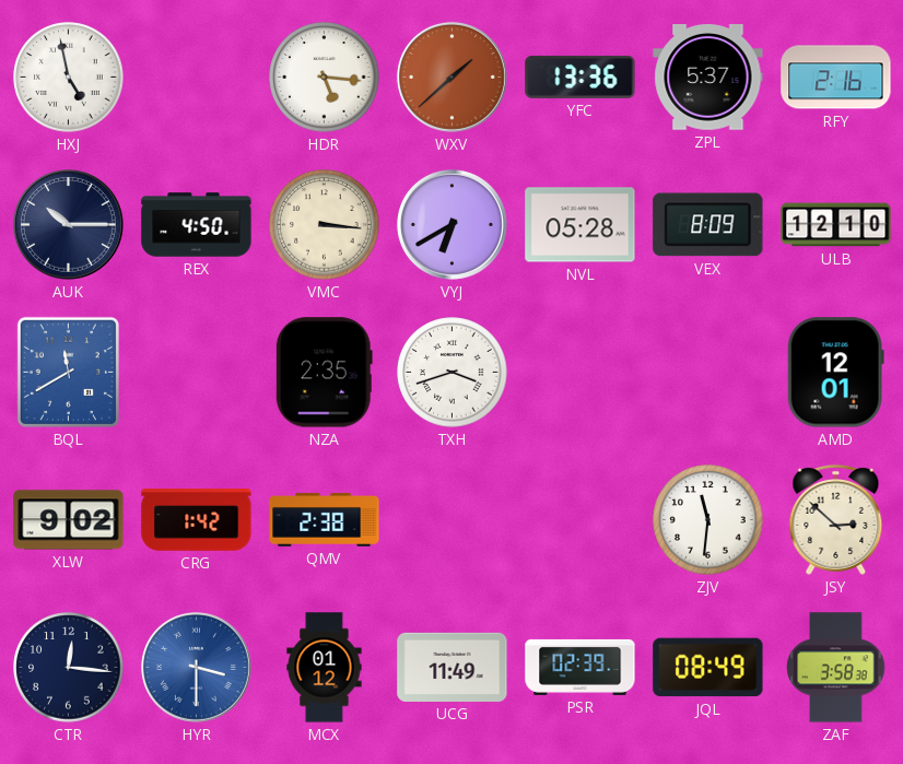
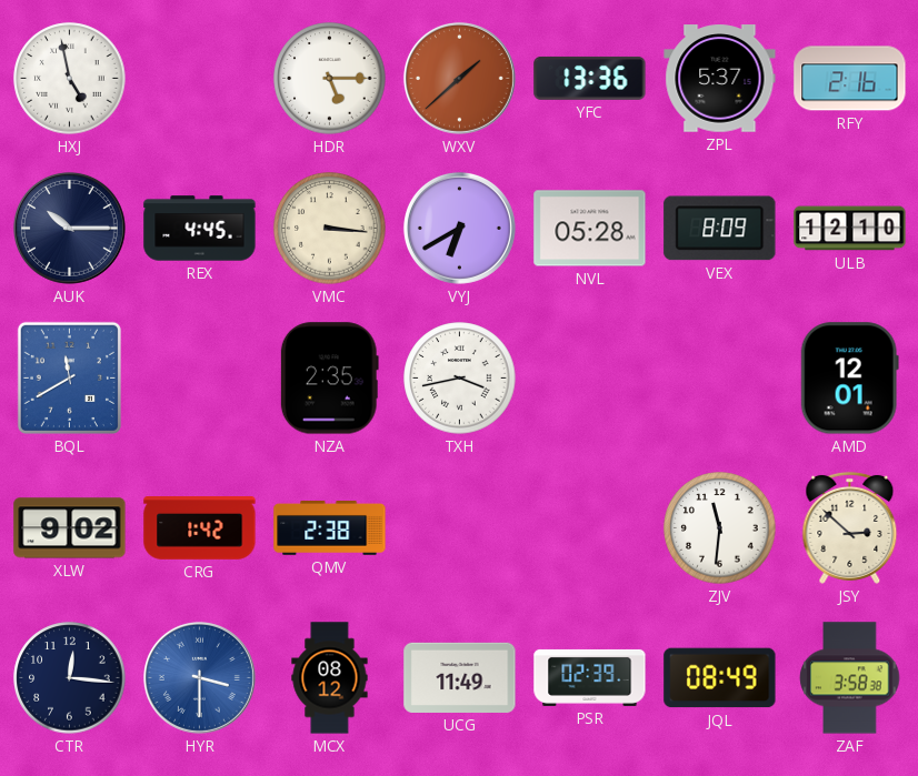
HDR: 5:16 -> 5:15 (330, 79)
REX: 4:50 -> 4:45 (200, 229)
TXH: 3:42 -> 3:43 (460, 379)
MCX: 01:12 -> 08:12 (330, 678)
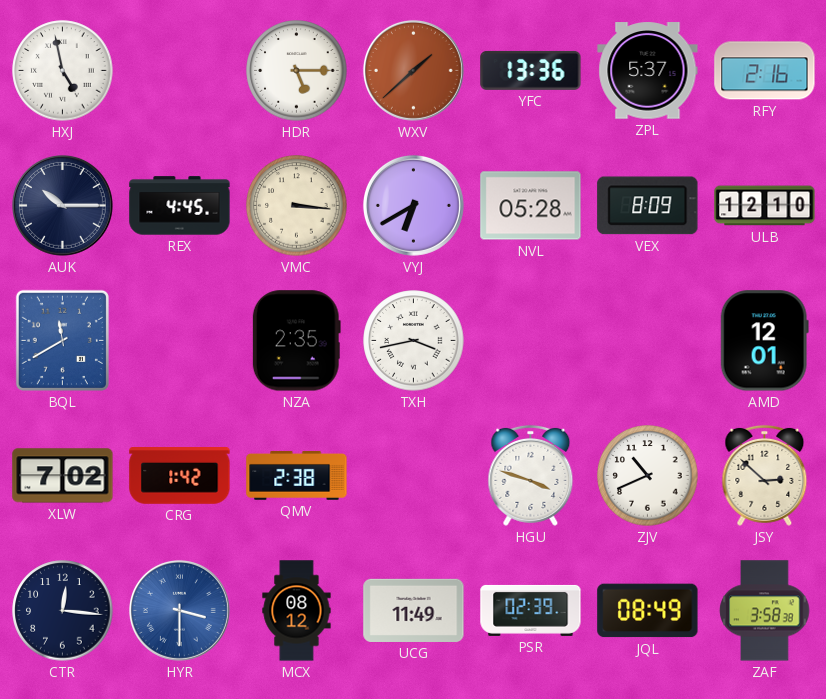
XLW: 9:02 -> 7:02 (63, 476)
HGU: none -> 3:48 (531, 475)
ZJV: 11:31 -> 10:41 (648, 476)
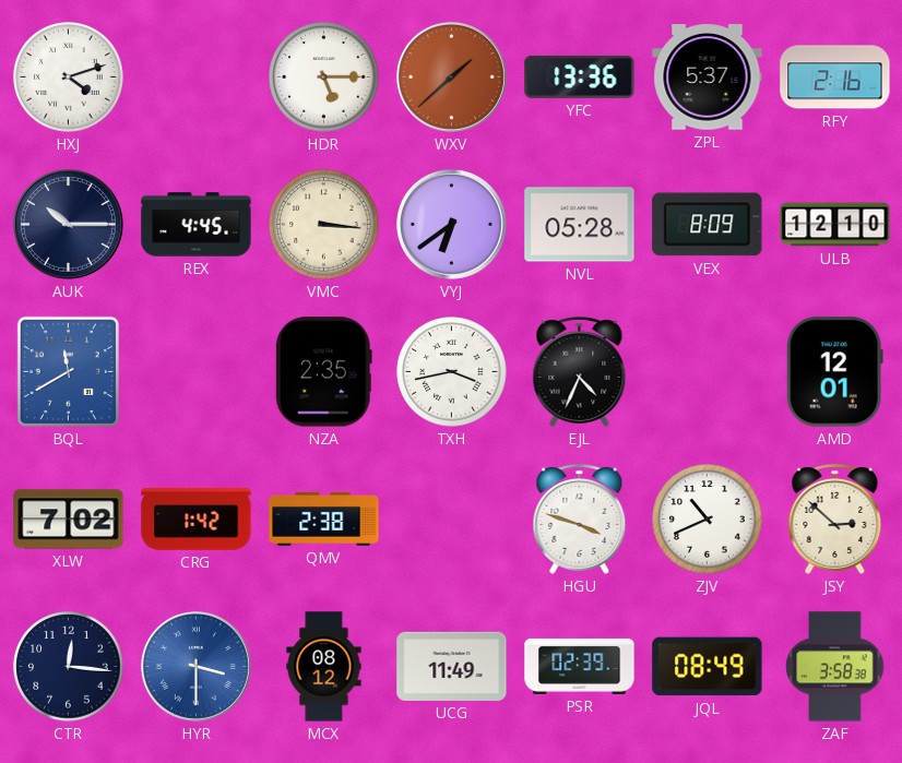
HXJ: 4:58 -> 4:12 (69, 78)
VYJ: 6:40 -> 6:39 (451, 224)
EJL: none -> 4:34 (580, 371)
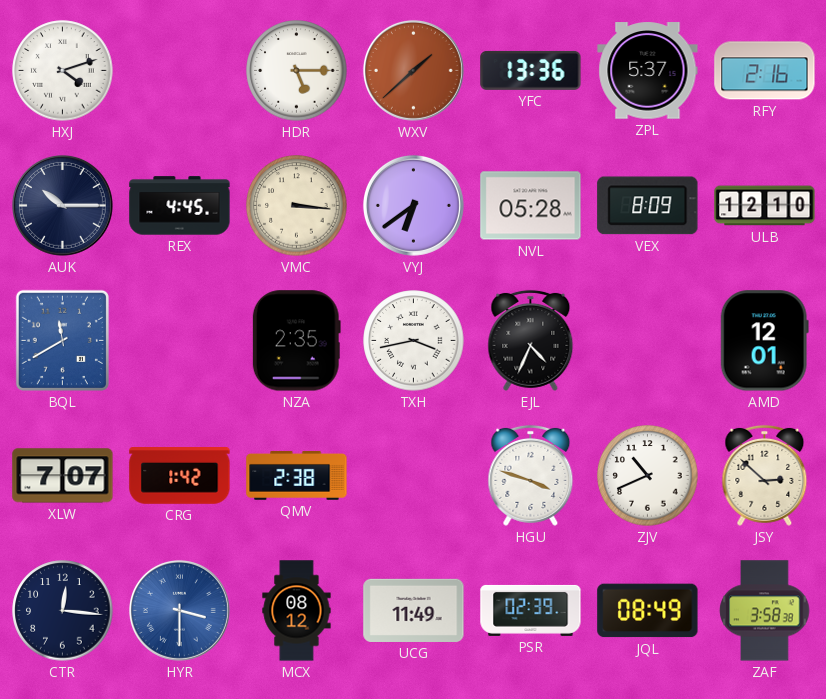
XLW: 7:02 -> 7:07 (63, 476)
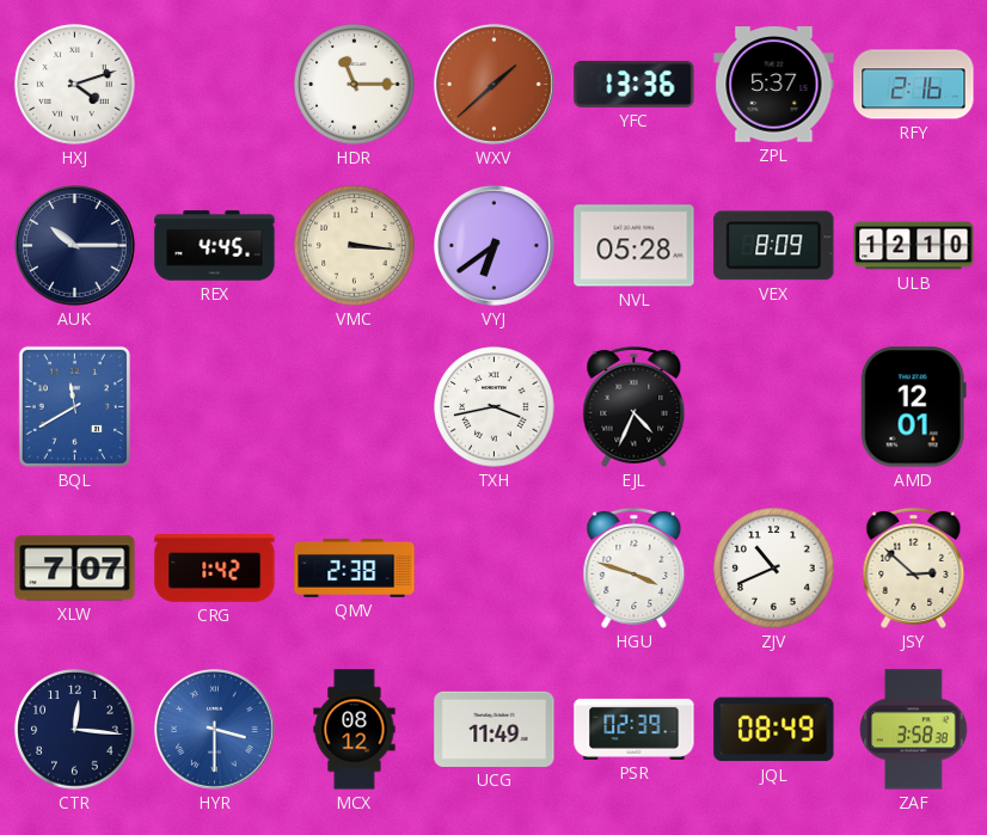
HDR: 5:15 -> 11:15 (355, 85)
NZA: 2:35 -> none (296, 341)
